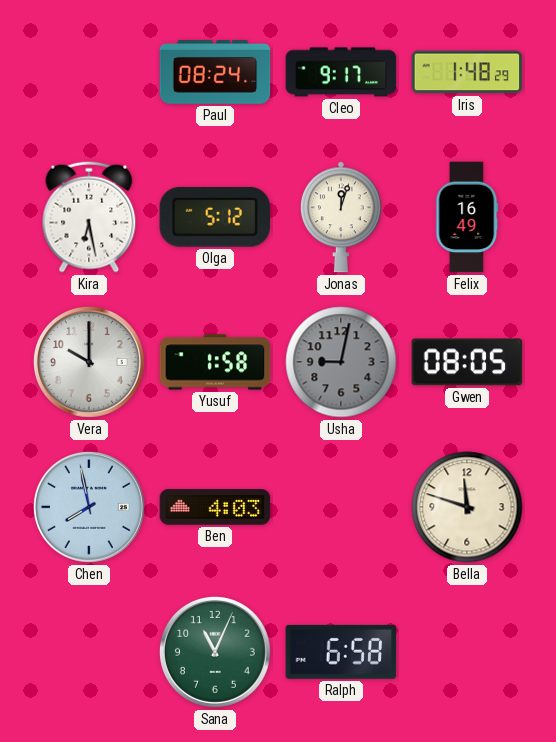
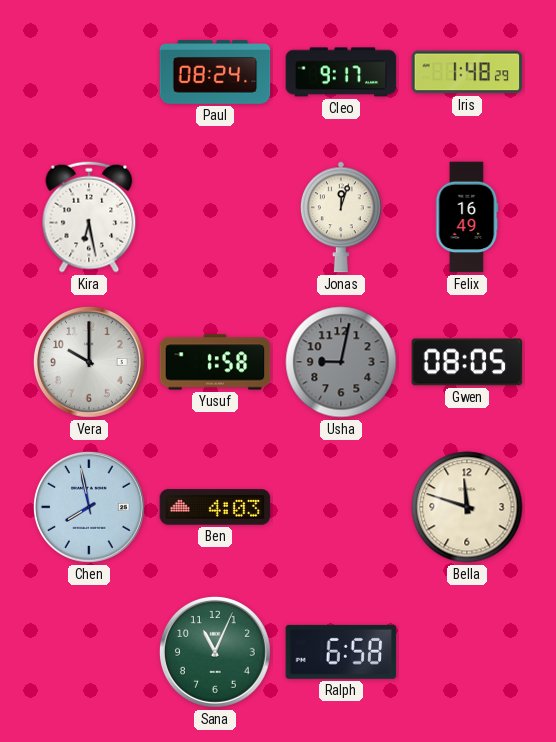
Olga: 5:12 -> none (215, 217)
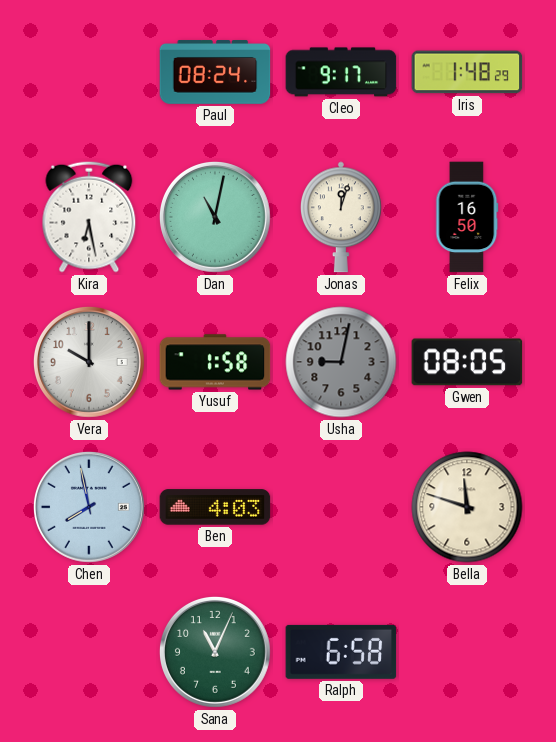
Dan: none -> 11:02 (215, 217)
Felix: 16:49 -> 16:50 (467, 217)
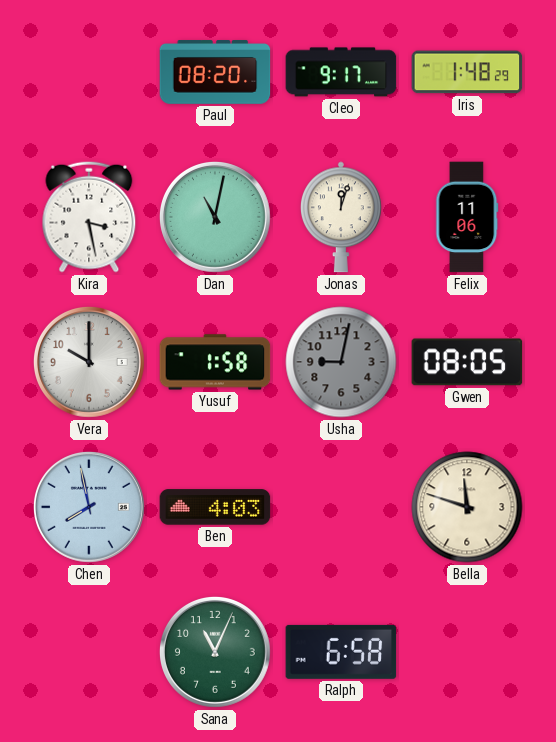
Paul: 08:24 -> 08:20 (215, 72)
Kira: 6:28 -> 3:28 (89, 217)
Felix: 16:50 -> 11:06 (467, 217)
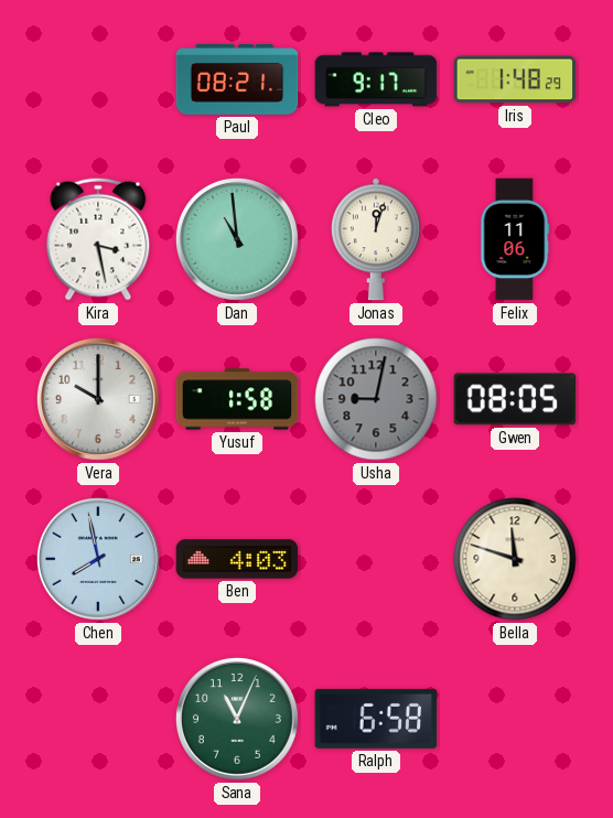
Paul: 08:20 -> 08:21 (237, 79)
Dan: 11:02 -> 10:59 (237, 239)
